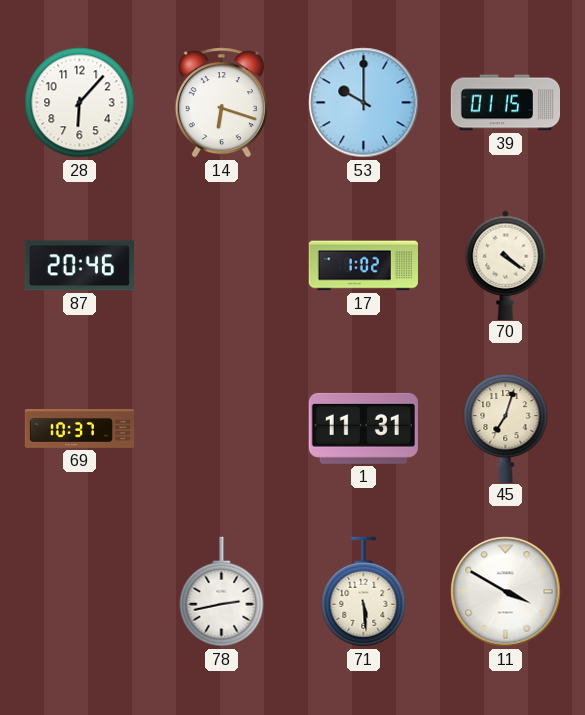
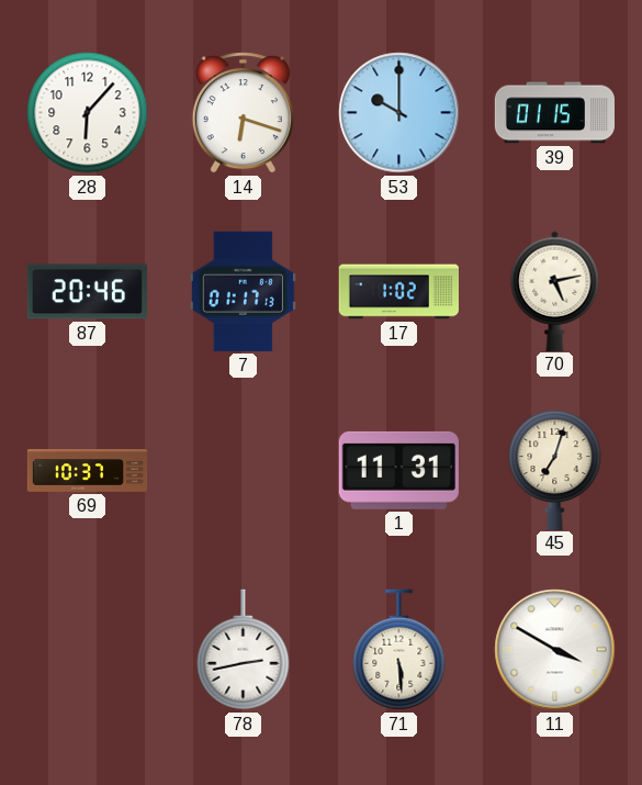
7: none -> 01:17 (243, 291)
70: 4:21 -> 5:13 (555, 291)
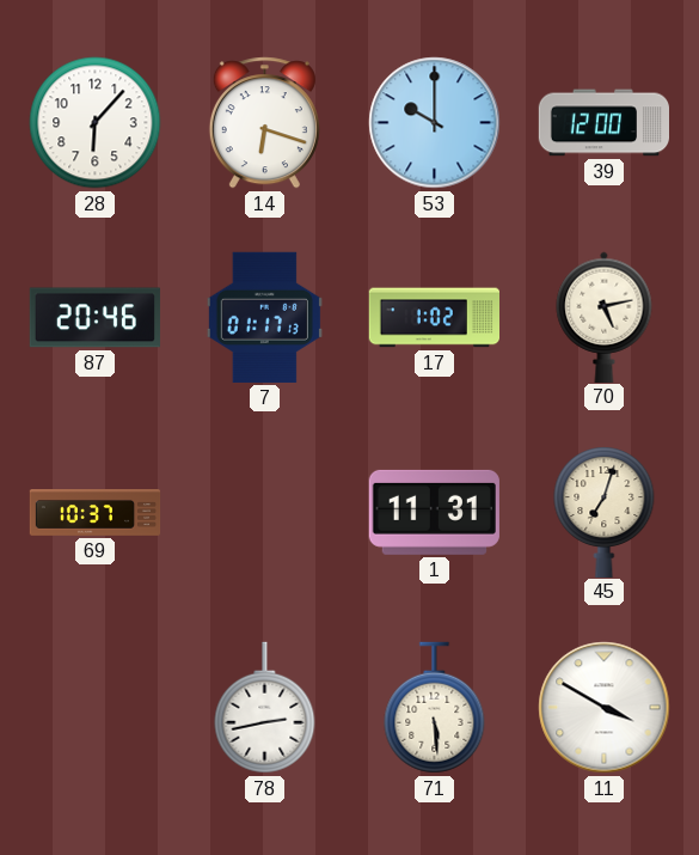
39: 01:15 -> 12:00 (603, 123)
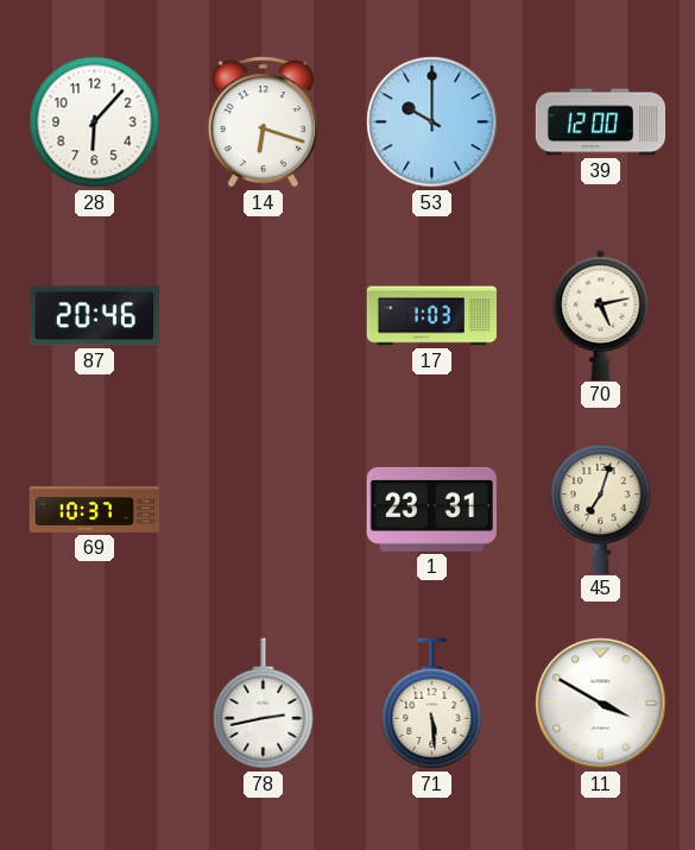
7: 01:17 -> none (264, 317)
17: 1:02 -> 1:03 (431, 316)
1: 11:31 -> 23:31 (431, 509)
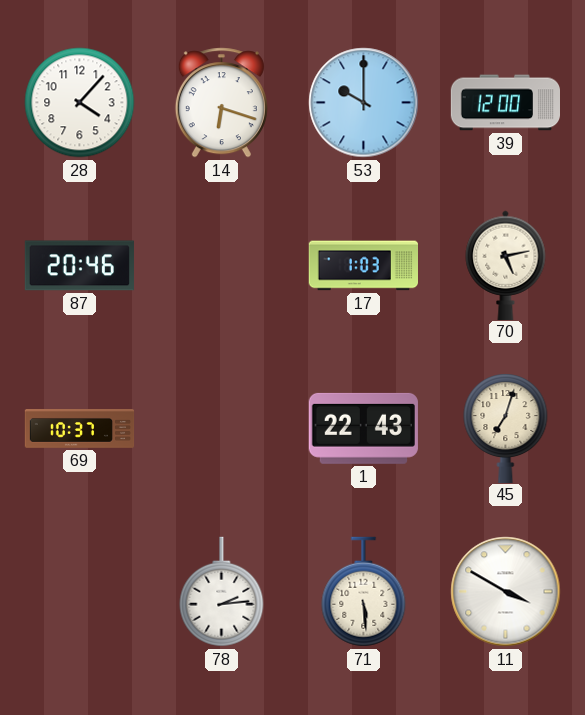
28: 6:07 -> 4:07 (80, 103)
1: 23:31 -> 22:43 (363, 428)
78: 2:43 -> 2:14 (222, 592)
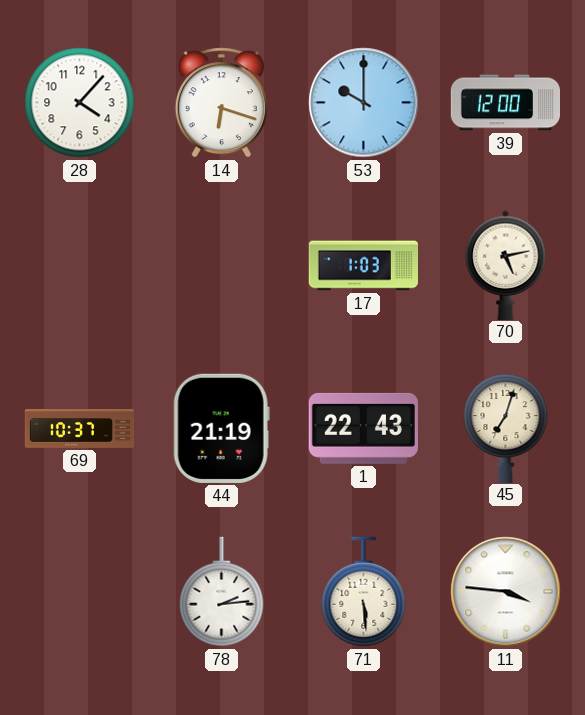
87: 20:46 -> none (79, 266)
44: none -> 21:19 (221, 428)
11: 3:50 -> 3:46 (506, 592)
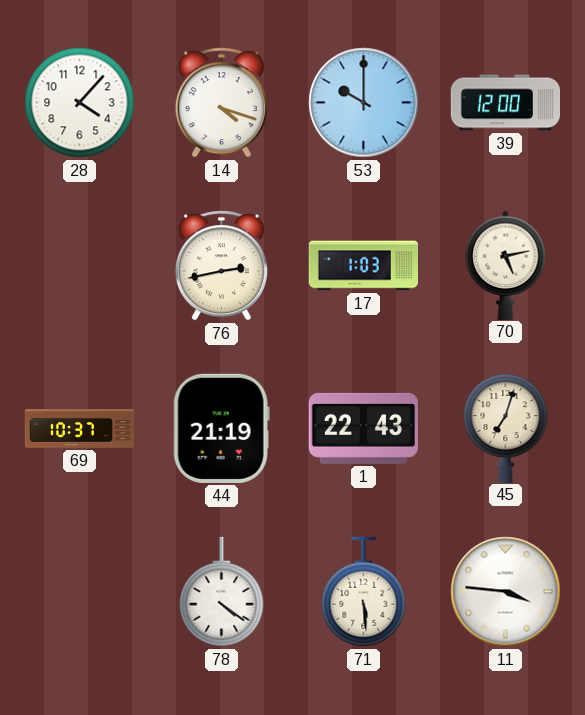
14: 6:18 -> 4:18 (221, 103)
76: none -> 2:43 (221, 266)
78: 2:14 -> 4:21 (222, 592)
